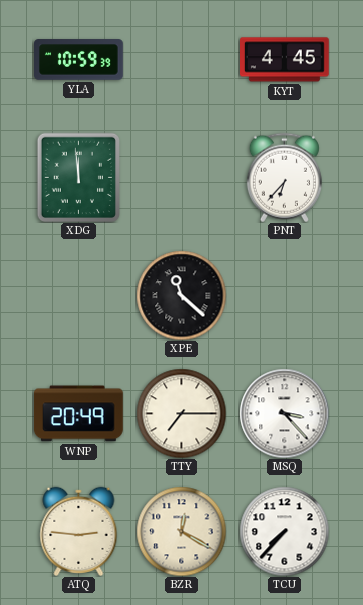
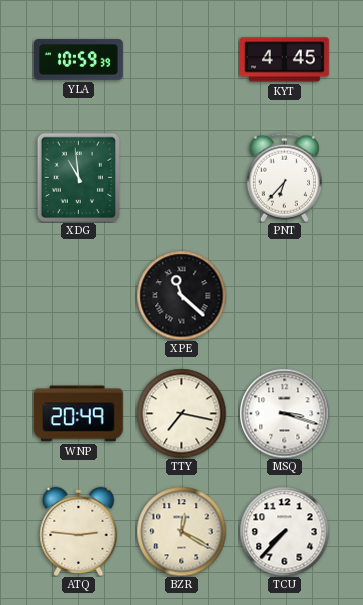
XDG: 11:59 -> 10:59 (78, 177)
TTY: 7:15 -> 7:17 (181, 413)
MSQ: 3:23 -> 3:18 (284, 413)
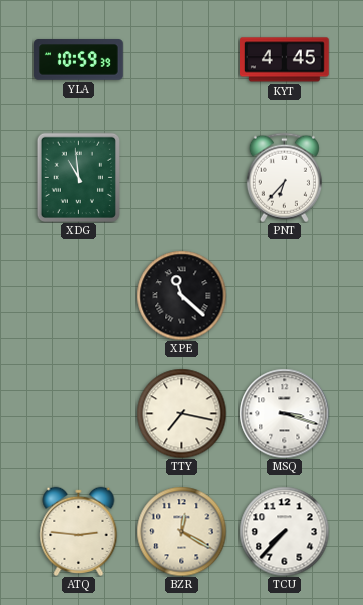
WNP: 20:49 -> none (78, 414)
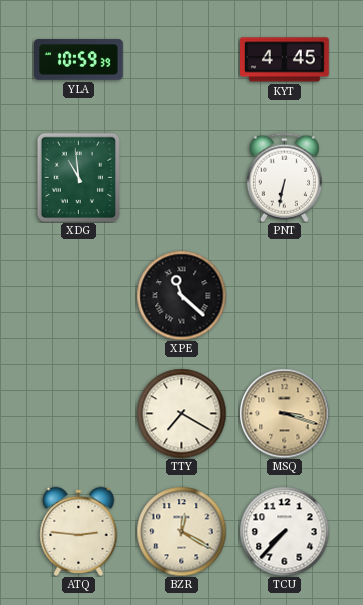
PNT: 6:37 -> 6:32 (284, 177)
TTY: 7:17 -> 7:20 (181, 413)
MSQ dial: white -> champagne (284, 413)
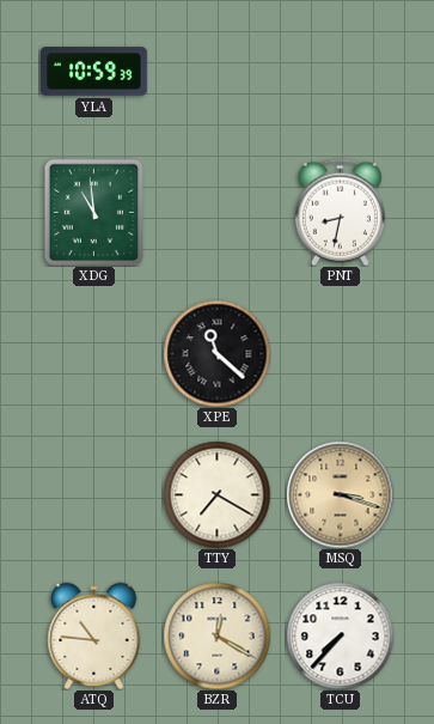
KYT: 4:45 -> none (285, 60)
PNT: 6:32 -> 8:32 (340, 212)
ATQ: 2:46 -> 10:46 (94, 635)
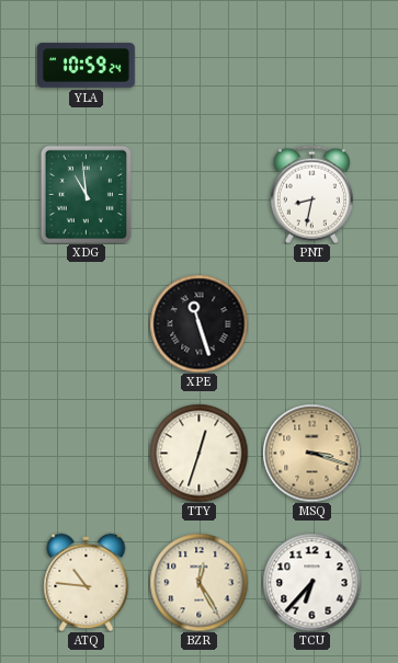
YLA: 10:59:39 -> 10:59:24 (87, 66)
XPE: 11:22 -> 11:27 (198, 323)
TTY: 7:20 -> 12:33 (198, 453)
BZR: 12:20 -> 12:25 (198, 582)
TCU: 7:37 -> 6:37 (311, 582)
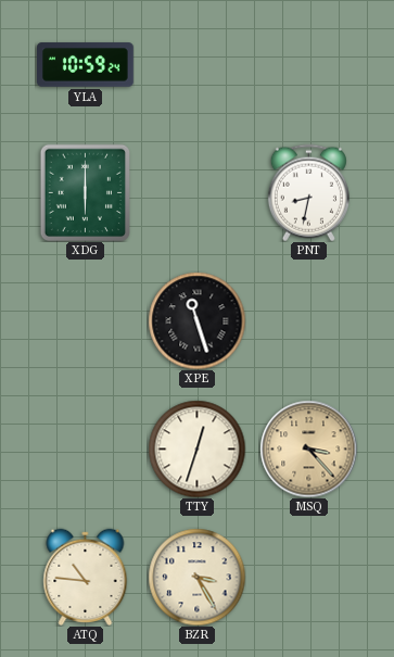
XDG: 10:59 -> 6:00 (85, 192)
MSQ: 3:18 -> 3:23 (308, 448)
BZR: 12:25 -> 3:25 (196, 577)
TCU: 6:37 -> none (311, 582)
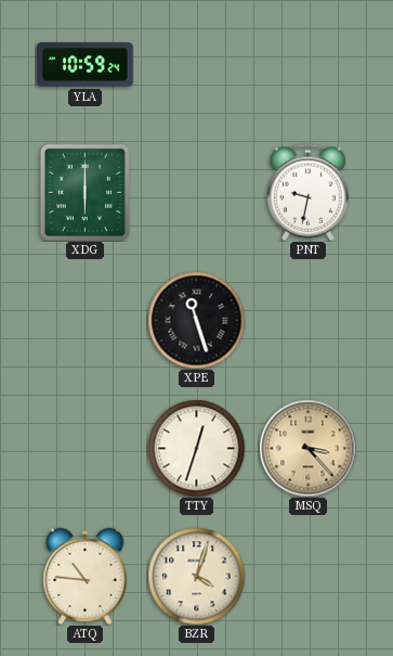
PNT: 8:32 -> 9:32 (307, 192)
BZR: 3:25 -> 4:03 (196, 576)
